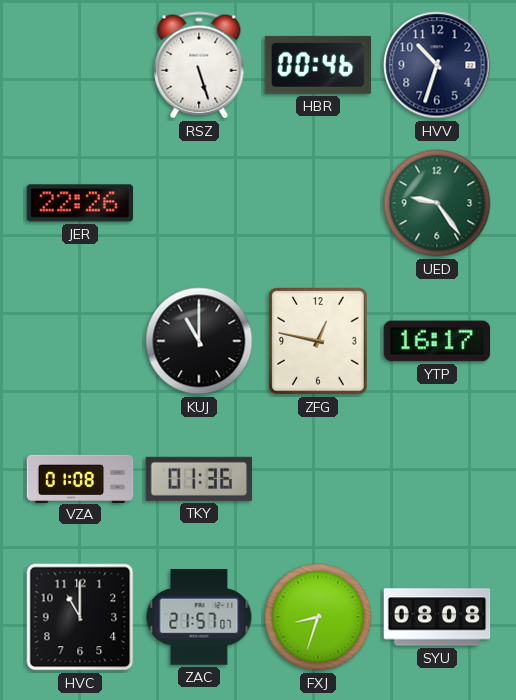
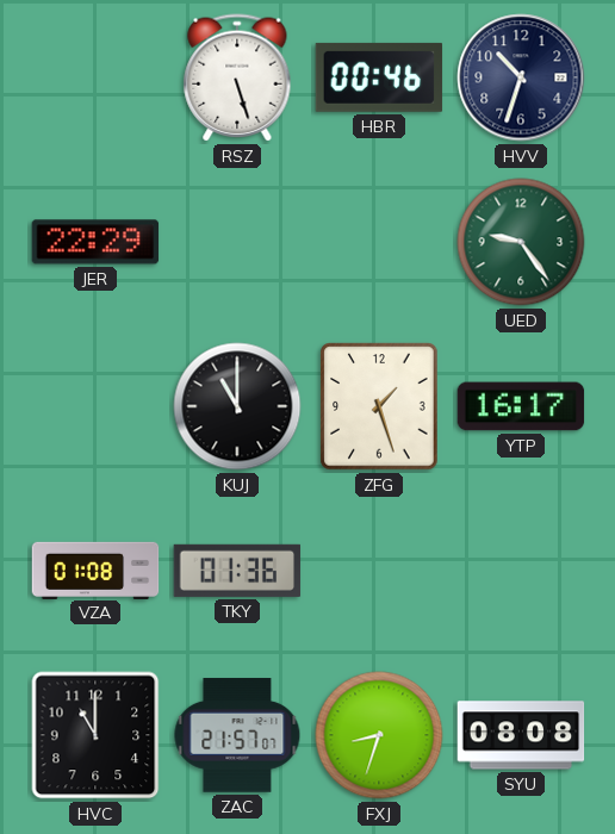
JER: 22:26 -> 22:29 (95, 242)
ZFG: 12:47 -> 1:27 (379, 406)
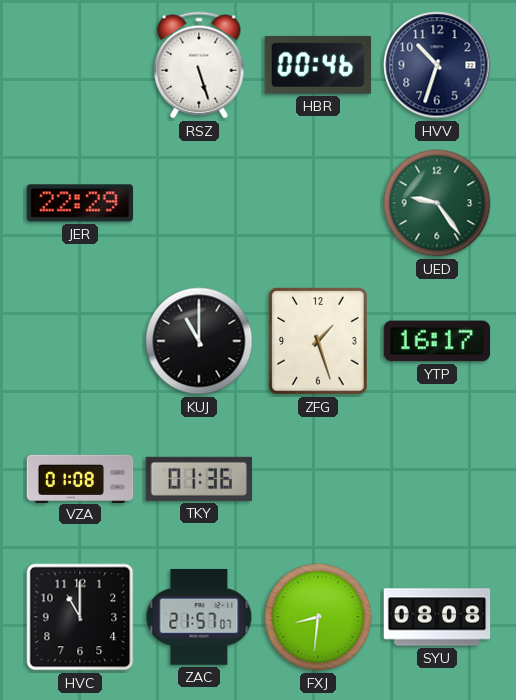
FXJ: 8:33 -> 8:31 (318, 617)
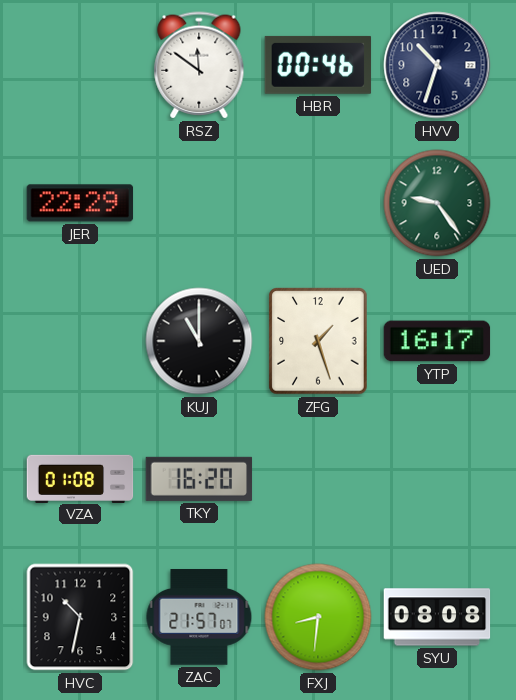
RSZ: 5:27 -> 11:51 (199, 65)
TKY: 01:36 -> 16:20 (199, 479)
HVC: 11:00 -> 10:32 (80, 617)
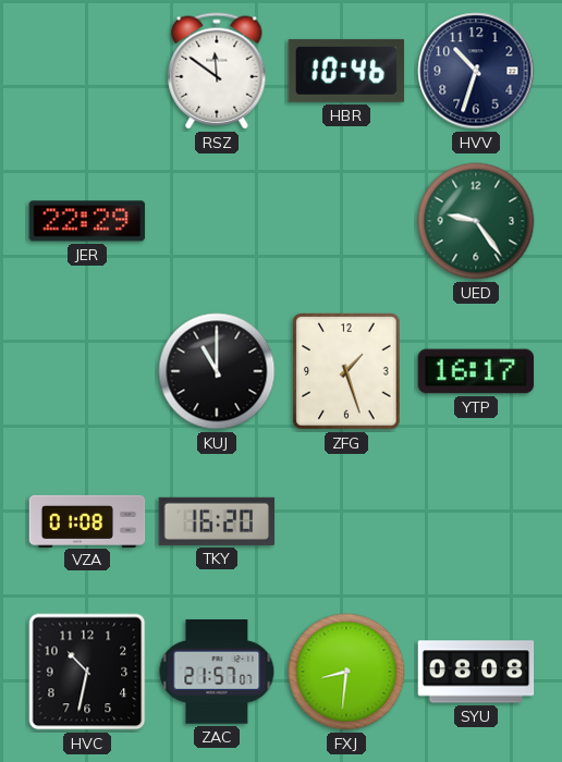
HBR: 00:46 -> 10:46 (346, 71)
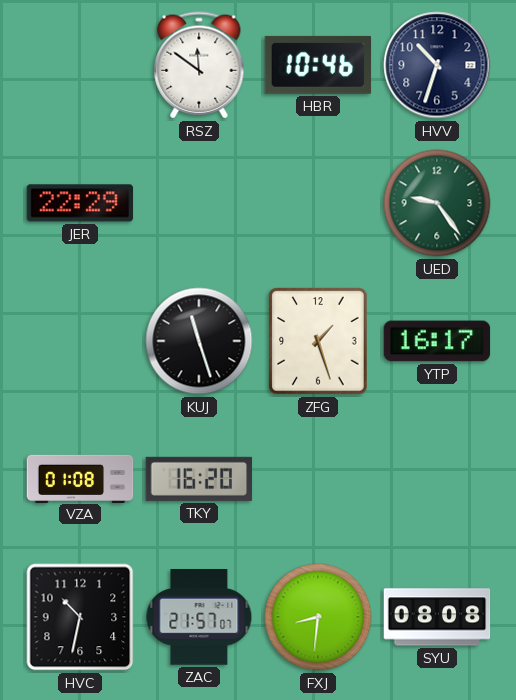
KUJ: 11:00 -> 11:27 (199, 341)
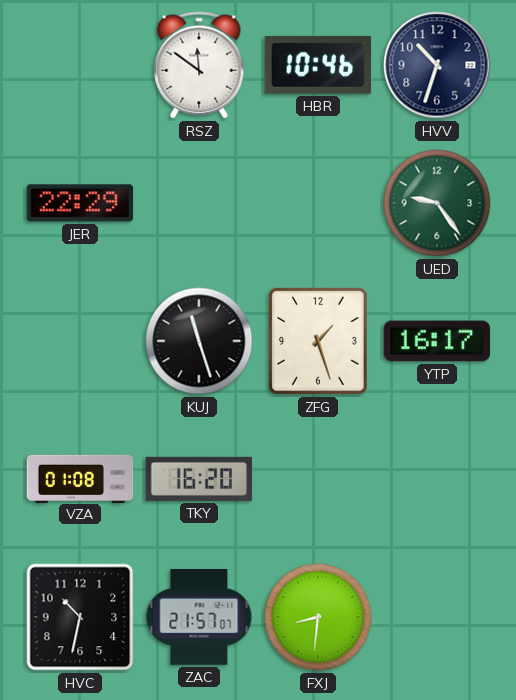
SYU: 08:08 -> none (437, 617)
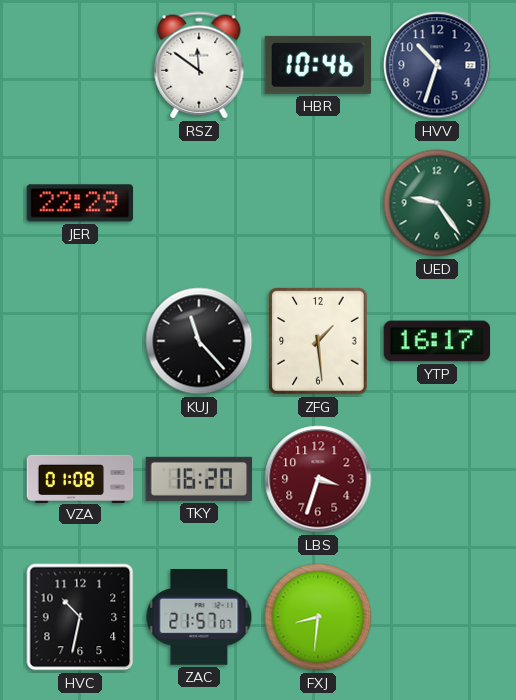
KUJ: 11:27 -> 11:23 (199, 341)
ZFG: 1:27 -> 1:29 (318, 341)
LBS: none -> 3:33 (318, 479)
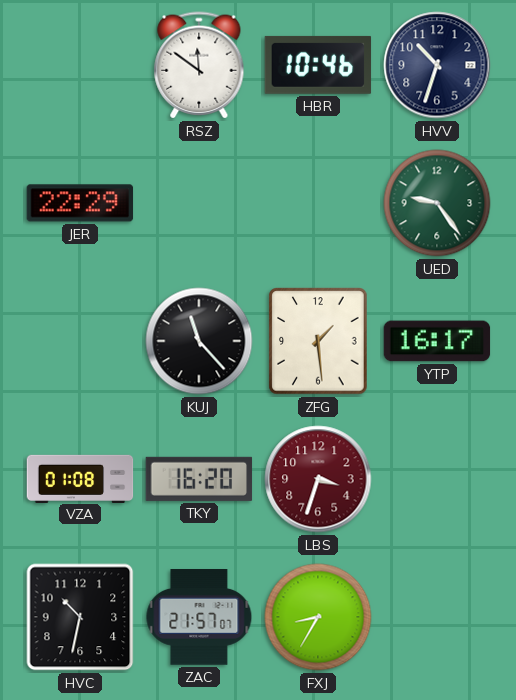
FXJ: 8:31 -> 8:35 (318, 617)
